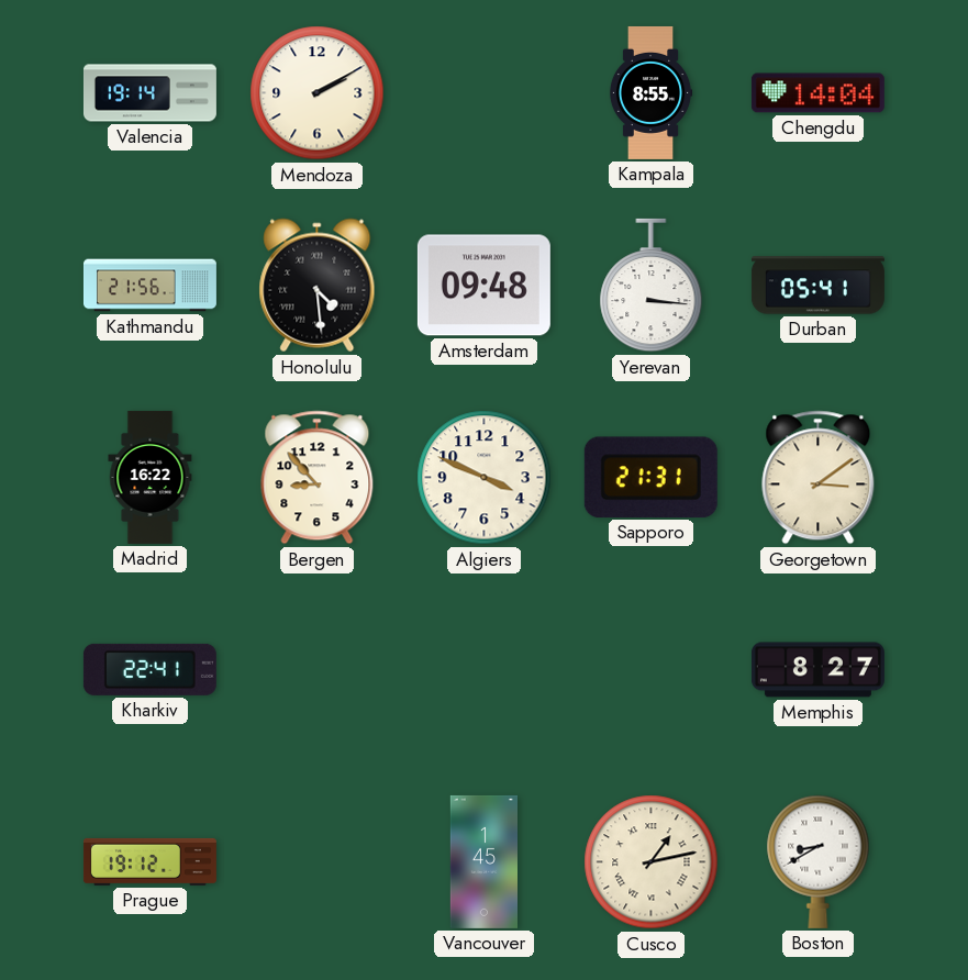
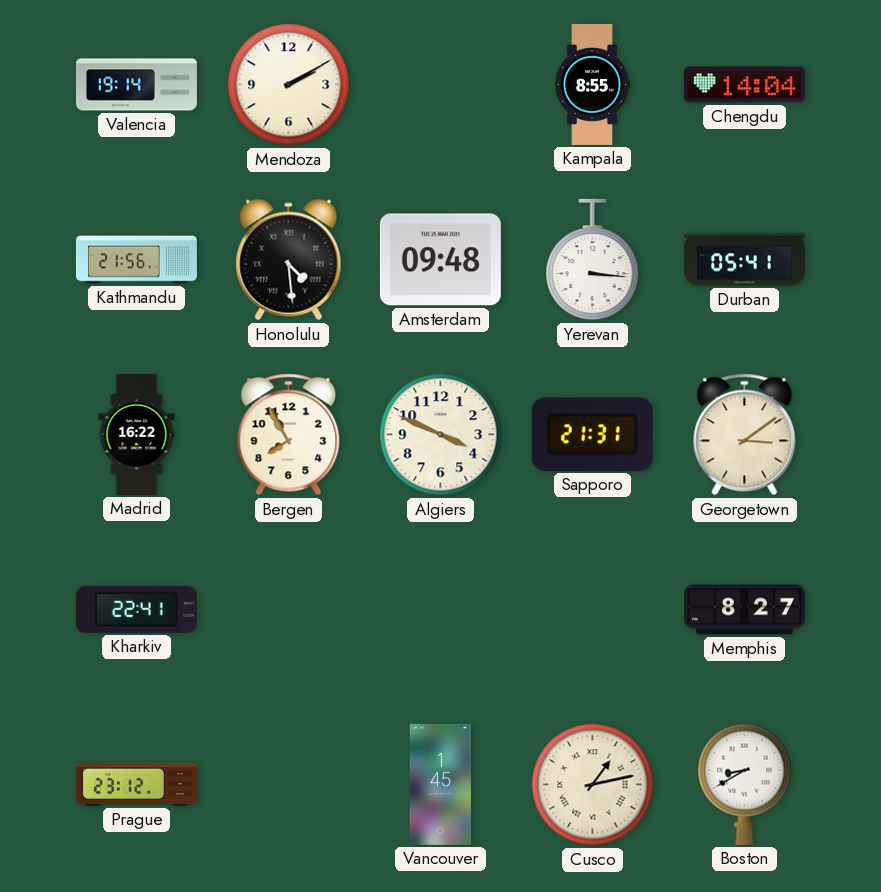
Bergen: 8:53 -> 7:55 (289, 435)
Prague: 19:12 -> 23:12 (136, 784)
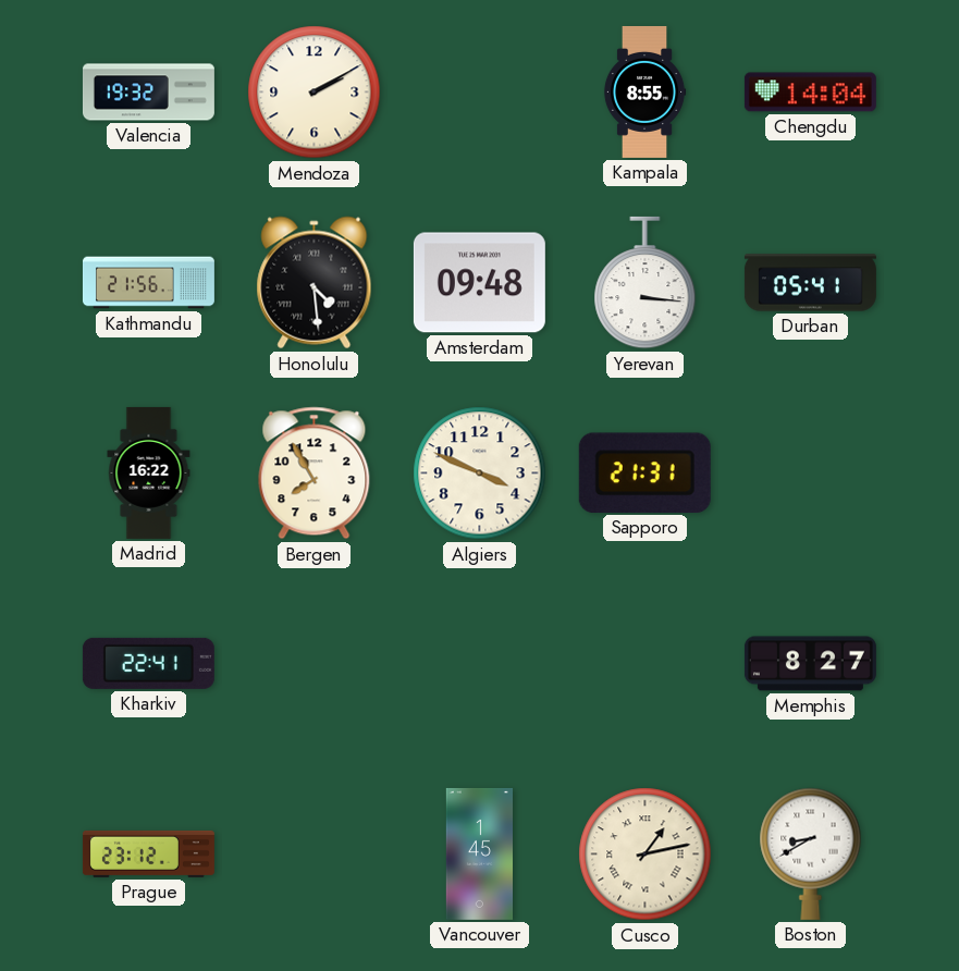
Valencia: 19:14 -> 19:32 (148, 93)
Georgetown: 3:09 -> none (745, 435)
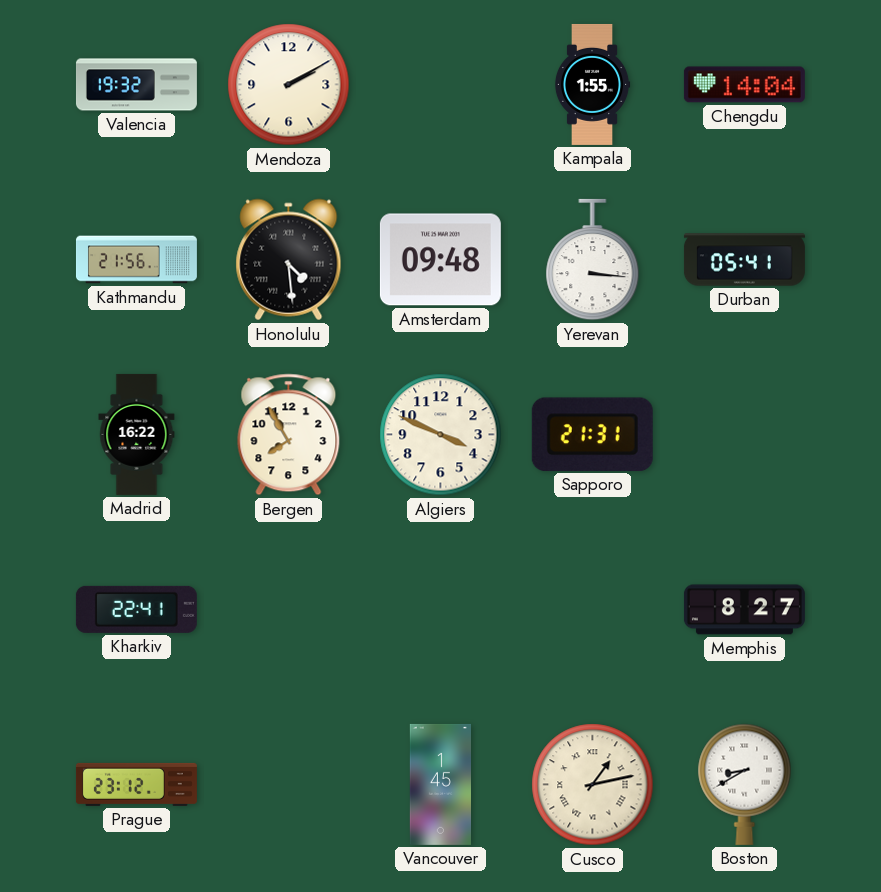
Kampala: 8:55 -> 1:55 (592, 84)
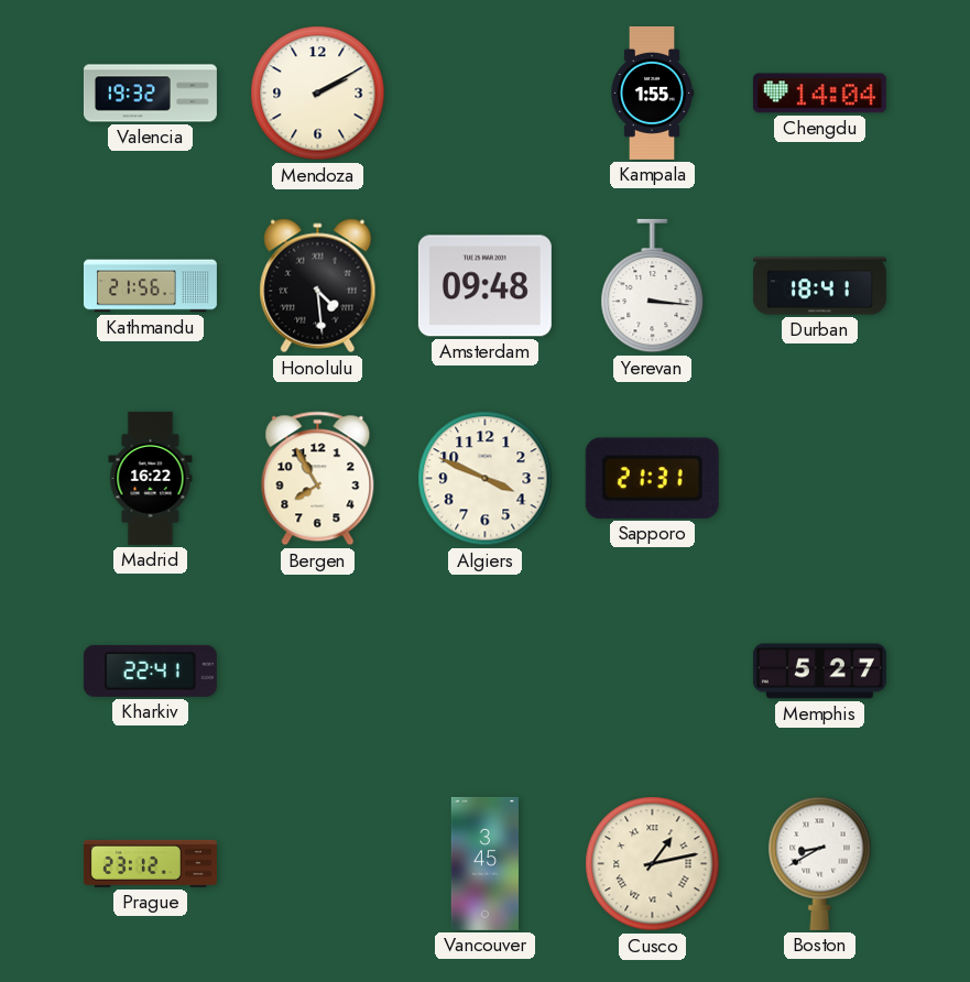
Durban: 05:41 -> 18:41 (819, 286)
Memphis: 8:27 -> 5:27 (819, 672)
Vancouver: 1:45 -> 3:45 (484, 863)
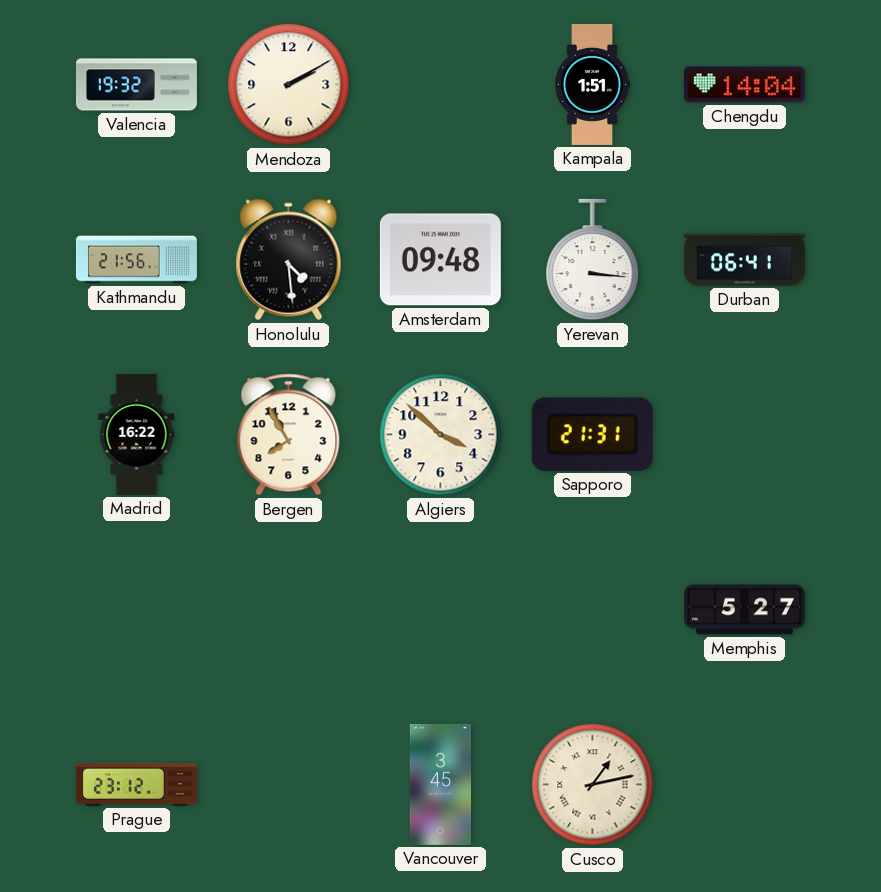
Kampala: 1:55 -> 1:51 (592, 84)
Durban: 18:41 -> 06:41 (744, 260)
Algiers: 3:49 -> 3:52 (441, 435)
Kharkiv: 22:41 -> none (150, 670)
Boston: 8:40 -> none (820, 863)
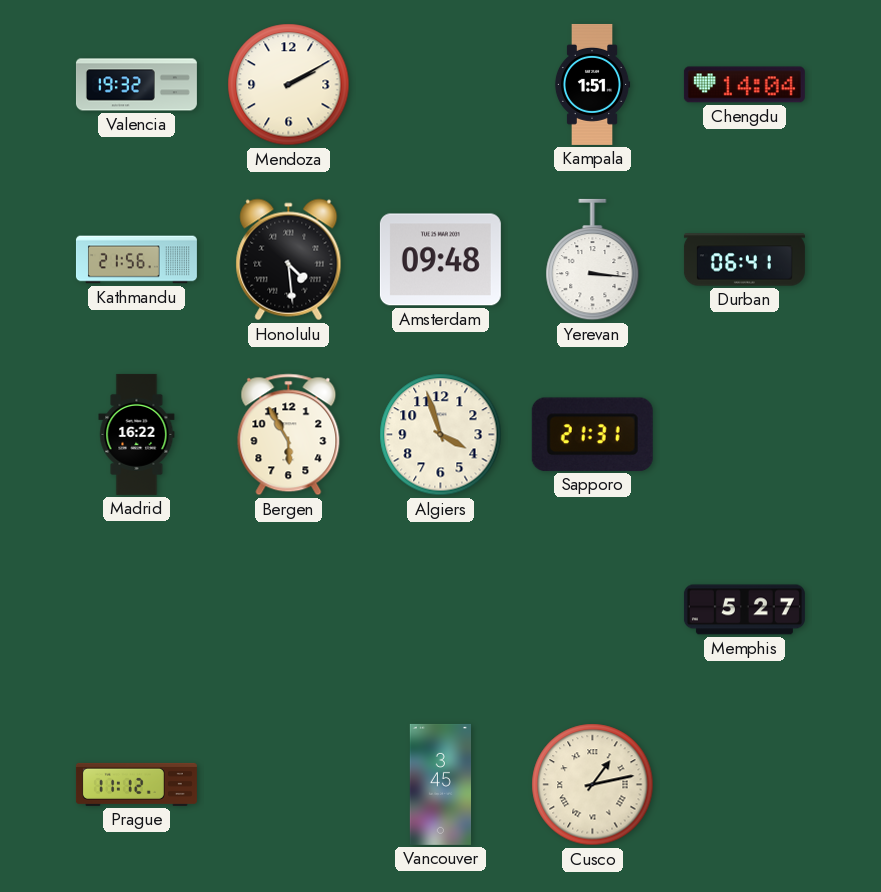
Bergen: 7:55 -> 5:55 (289, 435)
Algiers: 3:52 -> 3:57 (441, 435)
Prague: 23:12 -> 11:12 (136, 784)
